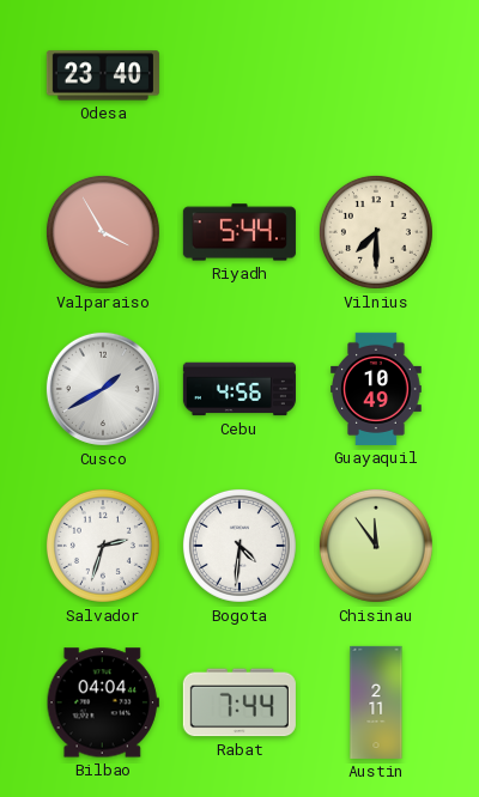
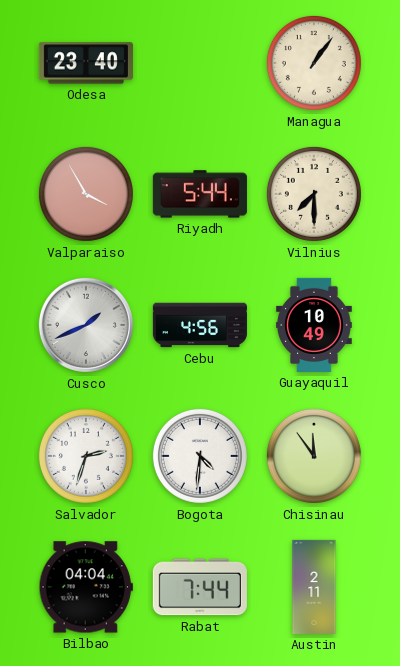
Managua: none -> 1:06 (314, 63)
Cusco: 1:40 -> 1:41 (86, 325)
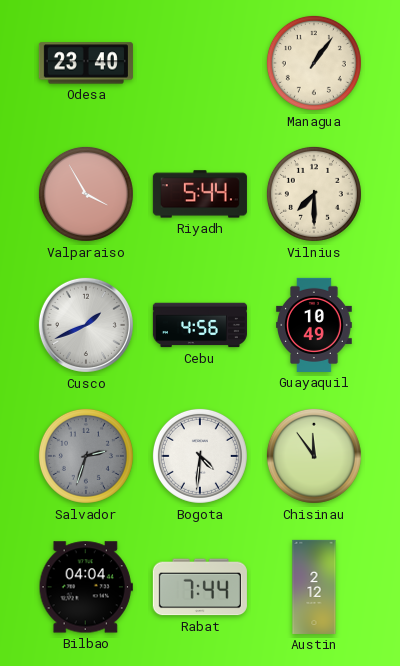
Salvador dial: white -> grey (86, 456)
Austin: 2:11 -> 2:12 (314, 587)
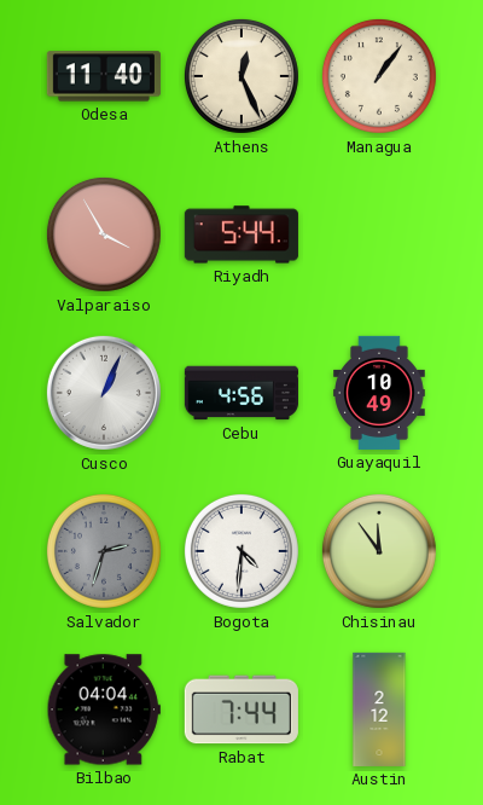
Odesa: 23:40 -> 11:40 (104, 76)
Athens: none -> 12:26 (241, 76)
Vilnius: 7:30 -> none (314, 194)
Cusco: 1:41 -> 1:04 (104, 393)
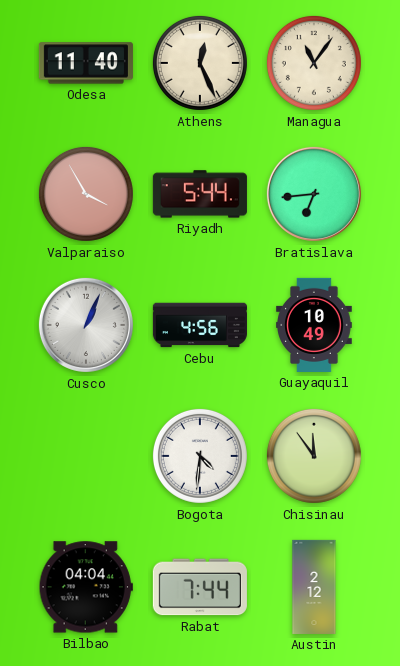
Managua: 1:06 -> 11:06 (314, 63)
Bratislava: none -> 6:44 (314, 194)
Salvador: 2:33 -> none (104, 551)
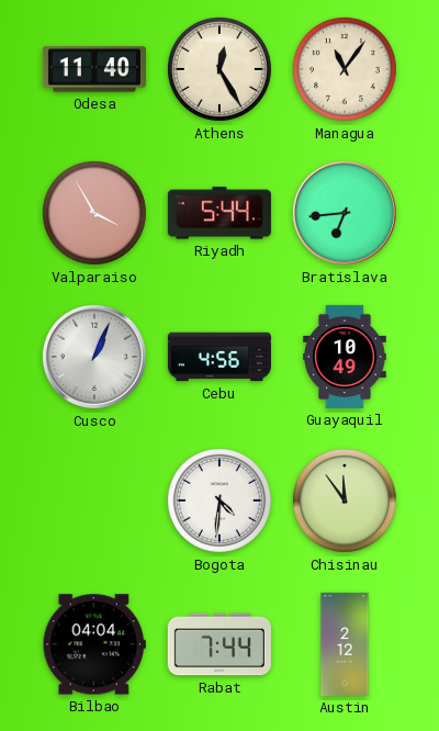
Athens: 12:26 -> 12:25 (219, 69)
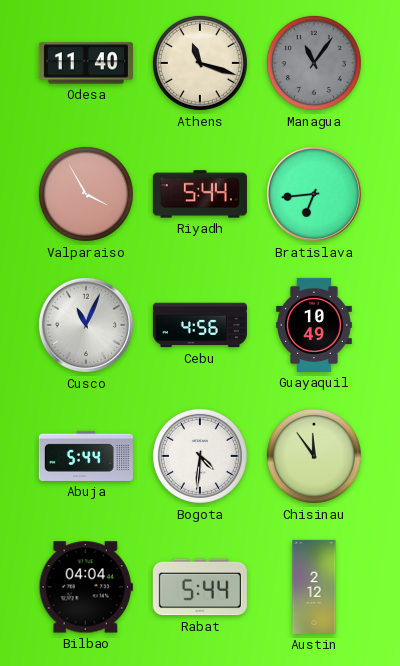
Athens: 12:25 -> 11:18 (200, 63)
Managua dial: cream -> grey (314, 63)
Cusco: 1:04 -> 11:04 (86, 325)
Abuja: none -> 5:44 (86, 456)
Rabat: 7:44 -> 5:44 (200, 587)
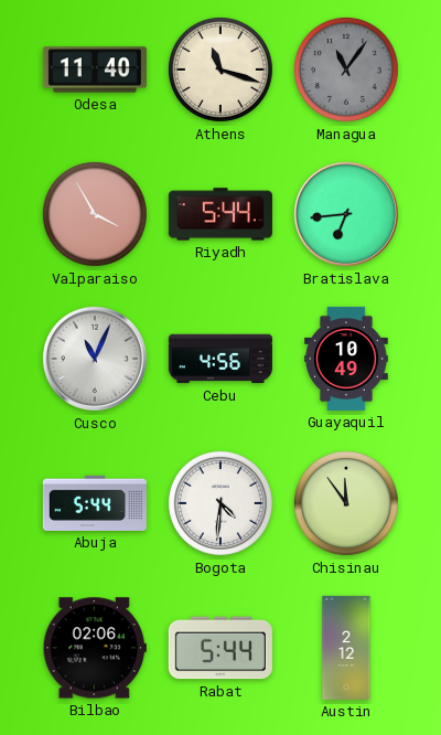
Bilbao: 04:04 -> 02:06 (95, 648)
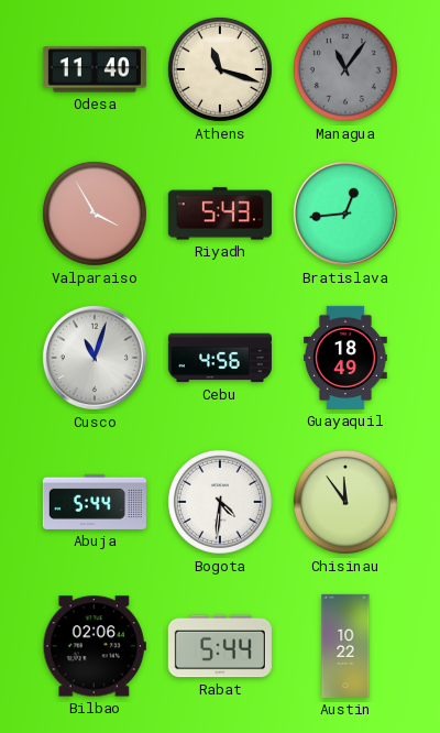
Riyadh: 5:44 -> 5:43 (220, 214)
Bratislava: 6:44 -> 12:44 (345, 214)
Cusco: 11:04 -> 11:03 (95, 358)
Guayaquil: 10:49 -> 18:49 (345, 358)
Austin: 2:12 -> 10:22 (345, 646)
